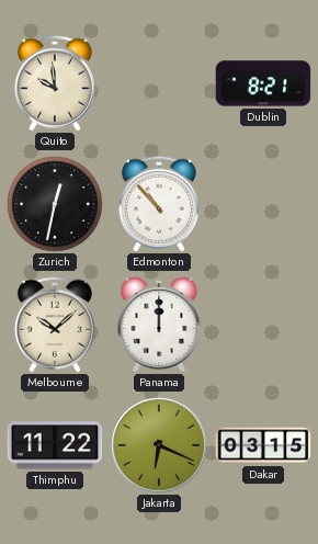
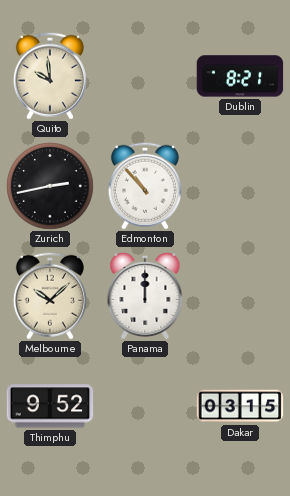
Zurich: 12:32 -> 2:43 (50, 186)
Thimphu: 11:22 -> 9:52 (50, 406)
Jakarta: 6:19 -> none (159, 445)
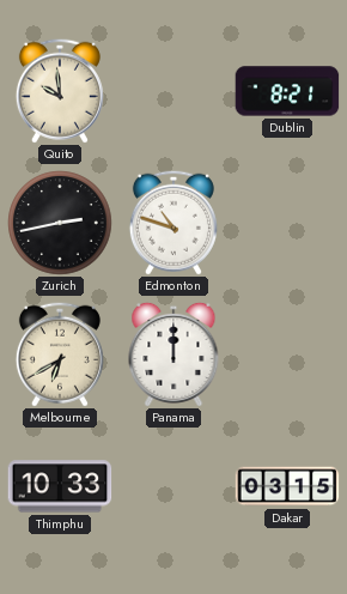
Edmonton: 10:53 -> 10:48 (173, 223)
Melbourne: 10:08 -> 6:40 (60, 354)
Thimphu: 9:52 -> 10:33 (60, 486)
